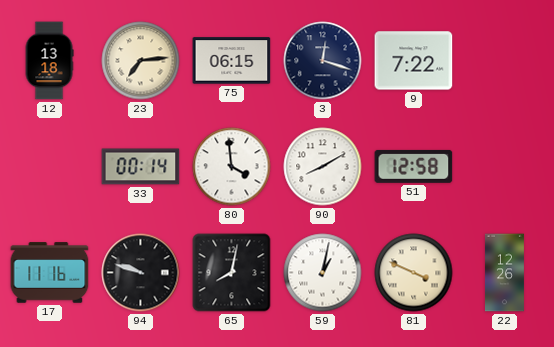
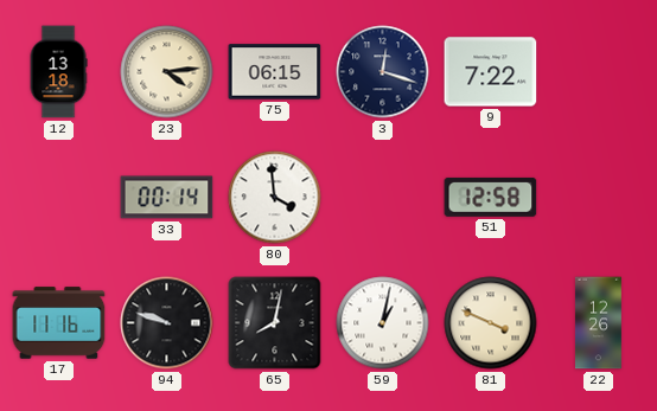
23: 7:14 -> 4:14 (167, 72)
90: 8:10 -> none (323, 167)
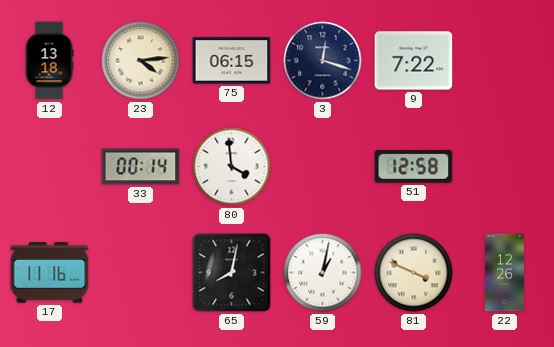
94: 9:48 -> none (167, 323)
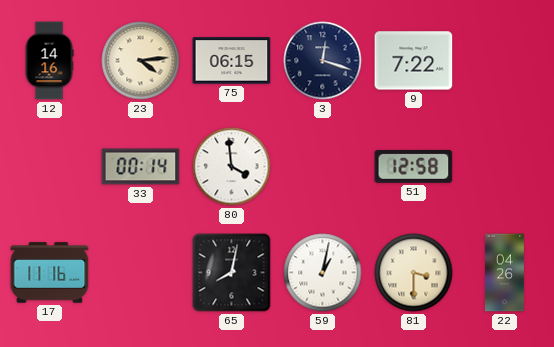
12: 13:18 -> 14:16 (49, 61)
81: 3:49 -> 3:30 (414, 273)
22: 12:26 -> 04:26 (504, 273)
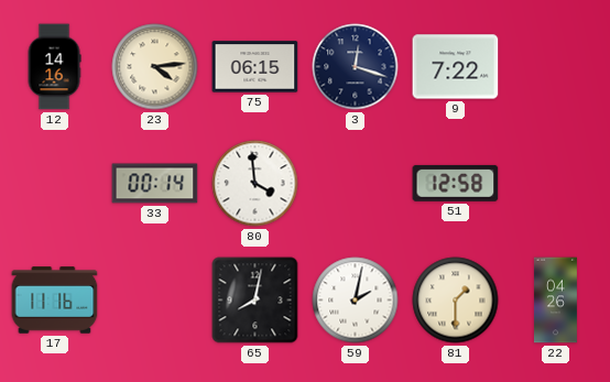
59: 1:02 -> 2:02 (356, 301)
81: 3:30 -> 1:30 (456, 301)
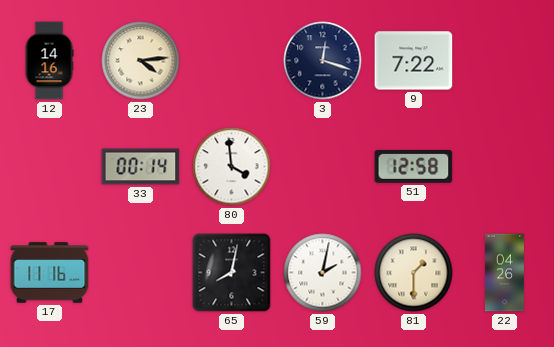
75: 06:15 -> none (255, 67)
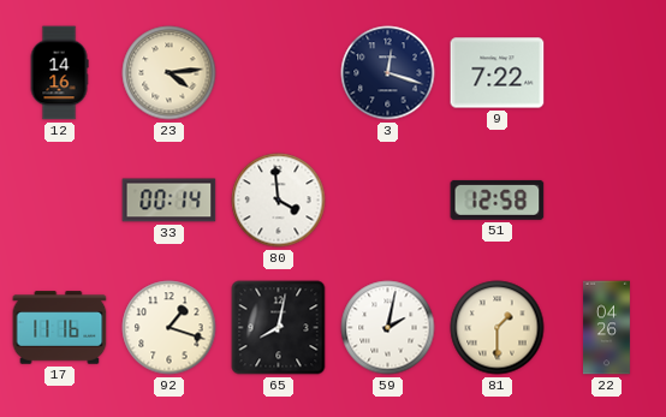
92: none -> 1:18 (170, 328)
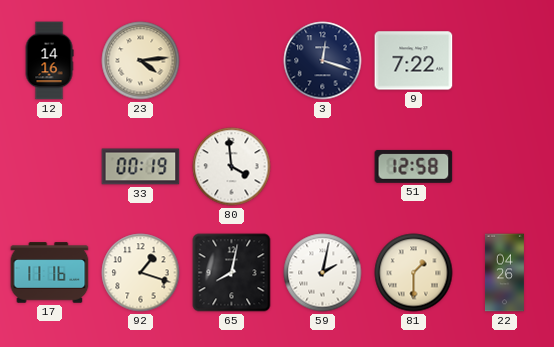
33: 00:14 -> 00:19 (141, 167)
